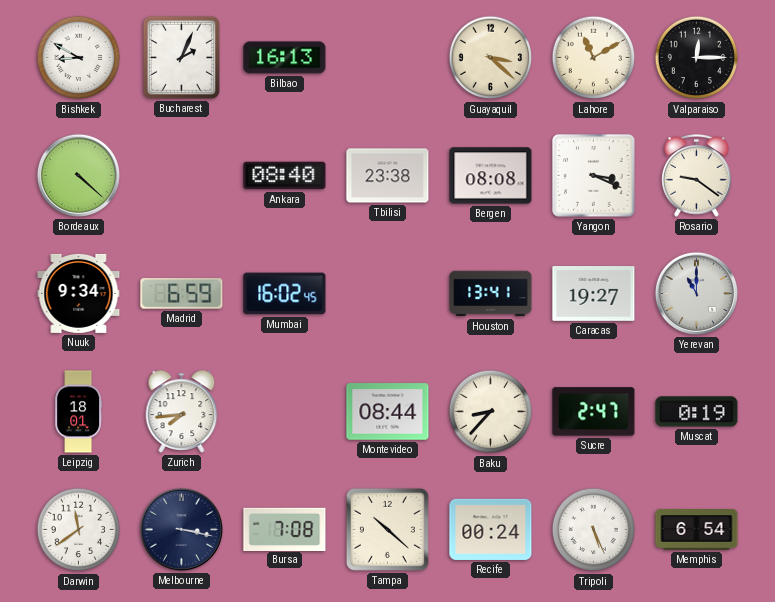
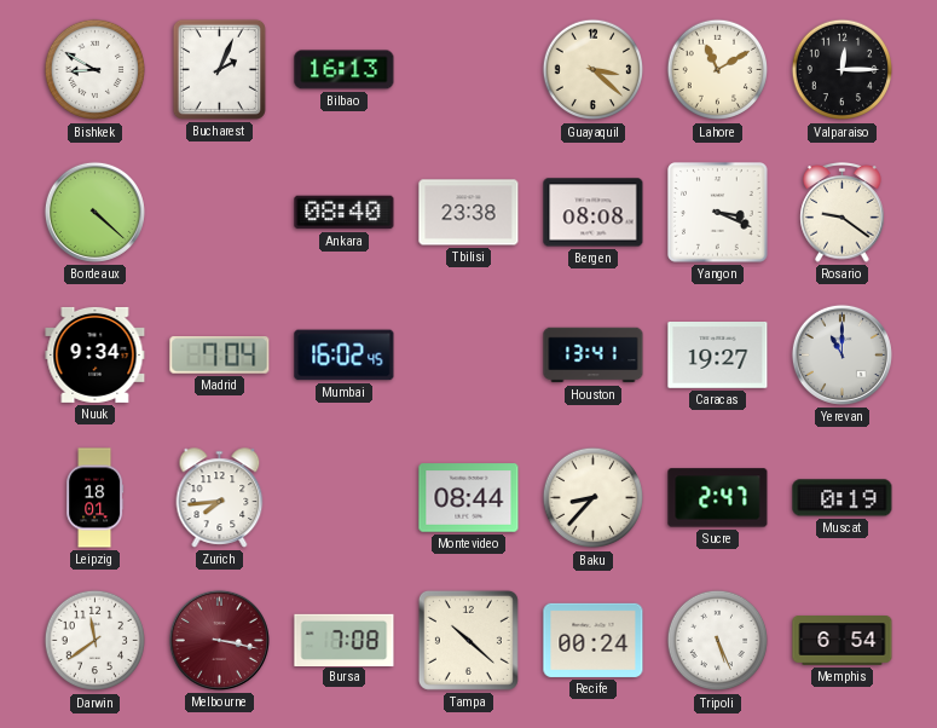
Madrid: 6:59 -> 7:04 (220, 356)
Melbourne dial: navy -> burgundy (219, 640)
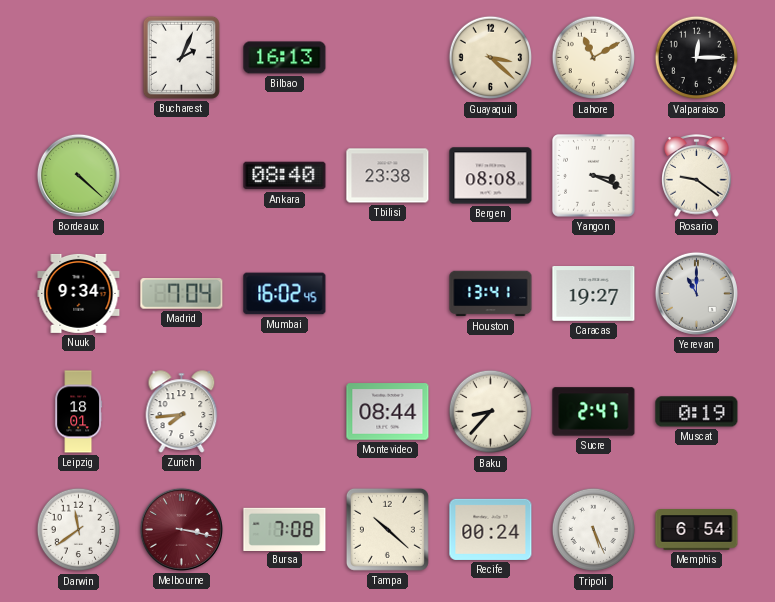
Bishkek: 8:50 -> none (96, 70)
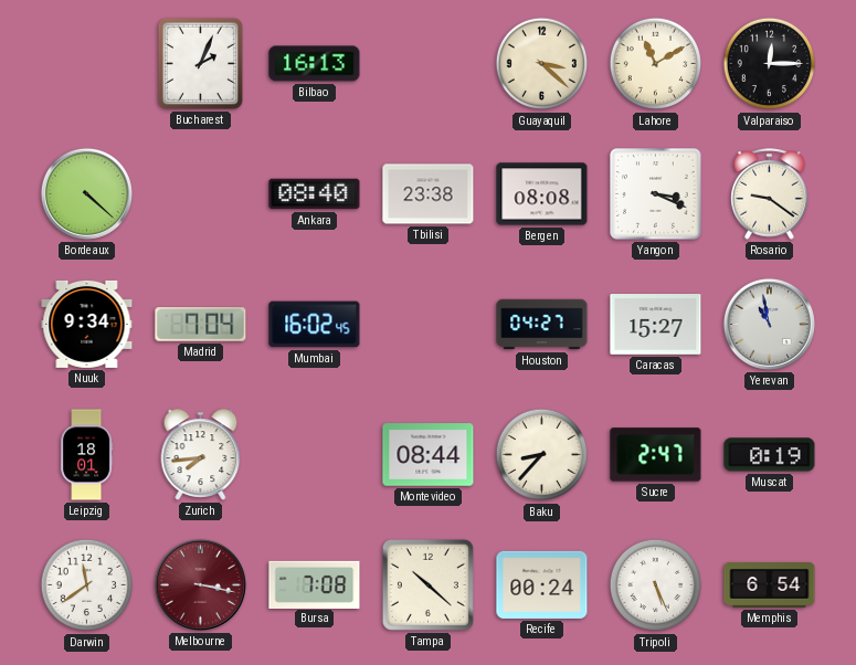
Houston: 13:41 -> 04:27 (542, 325)
Caracas: 19:27 -> 15:27 (656, 325)
Yerevan: 11:00 -> 10:58 (769, 324)
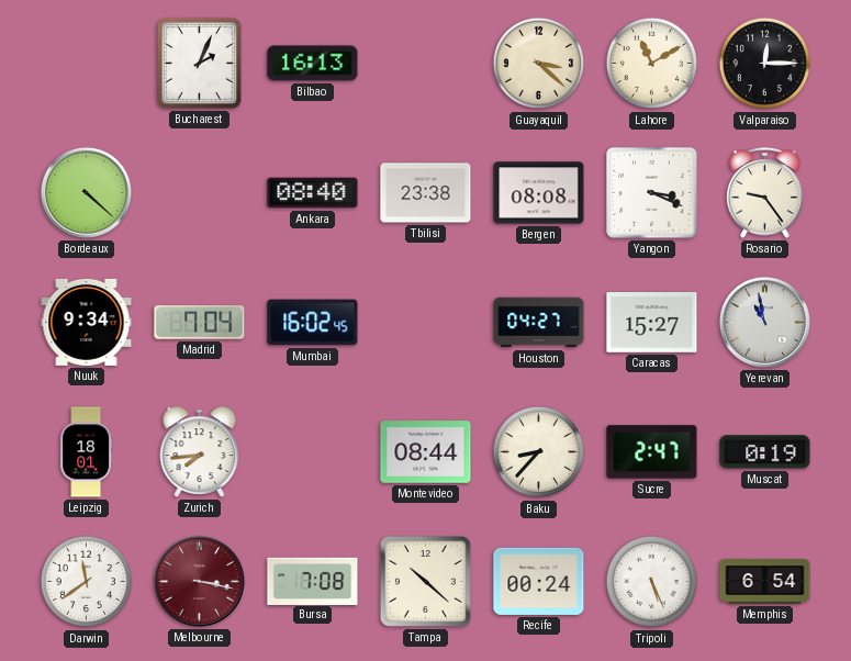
Rosario: 9:21 -> 9:24 (765, 193)
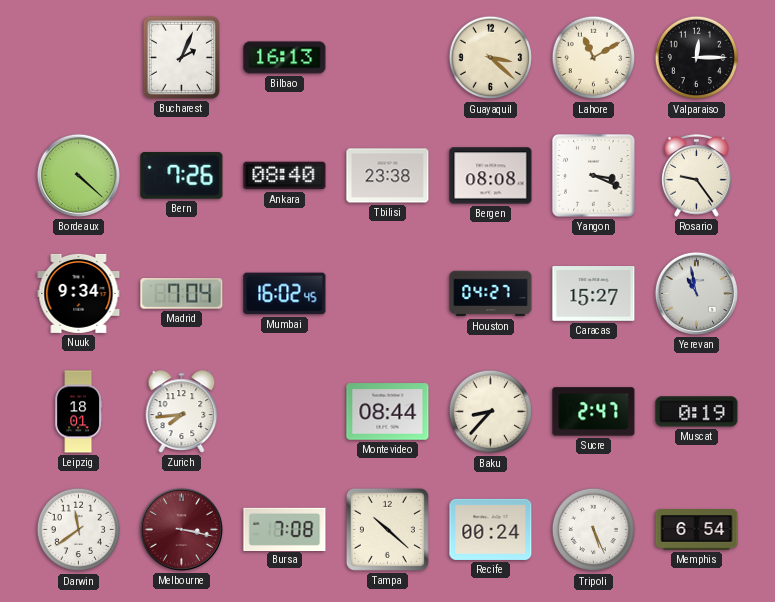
Bern: none -> 7:26 (182, 176)
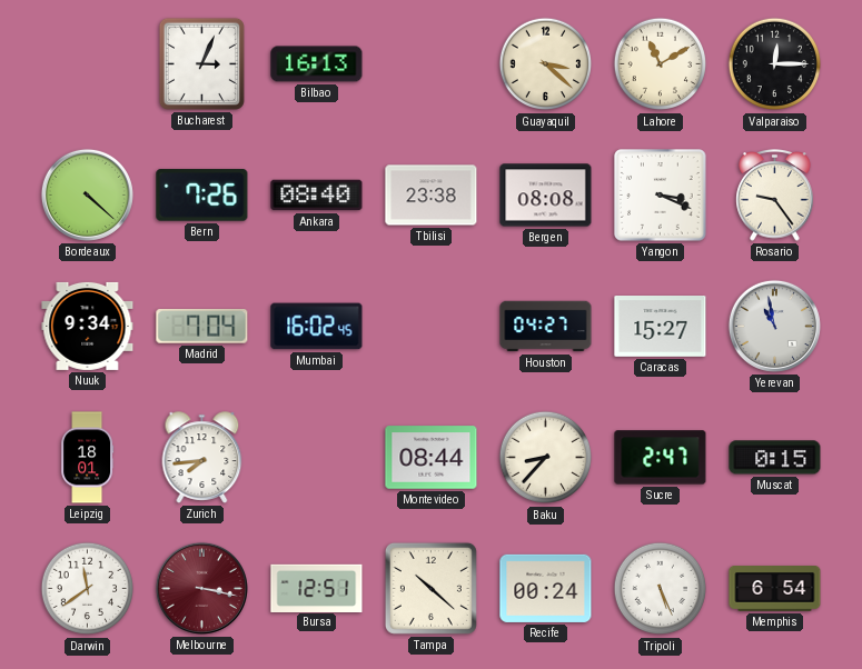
Bucharest: 2:04 -> 3:04 (201, 63)
Muscat: 0:19 -> 0:15 (775, 458)
Bursa: 7:08 -> 12:51 (317, 588)
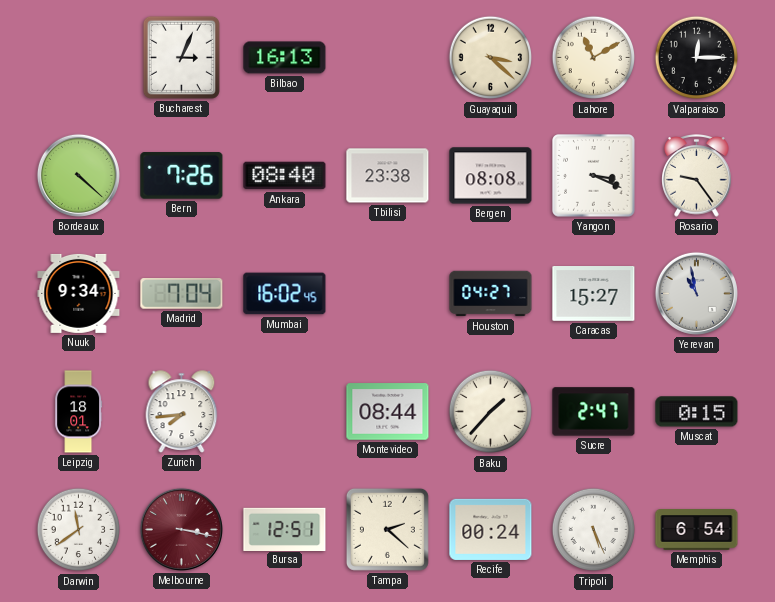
Baku: 8:37 -> 1:37 (491, 412)
Tampa: 10:22 -> 2:22 (387, 529)
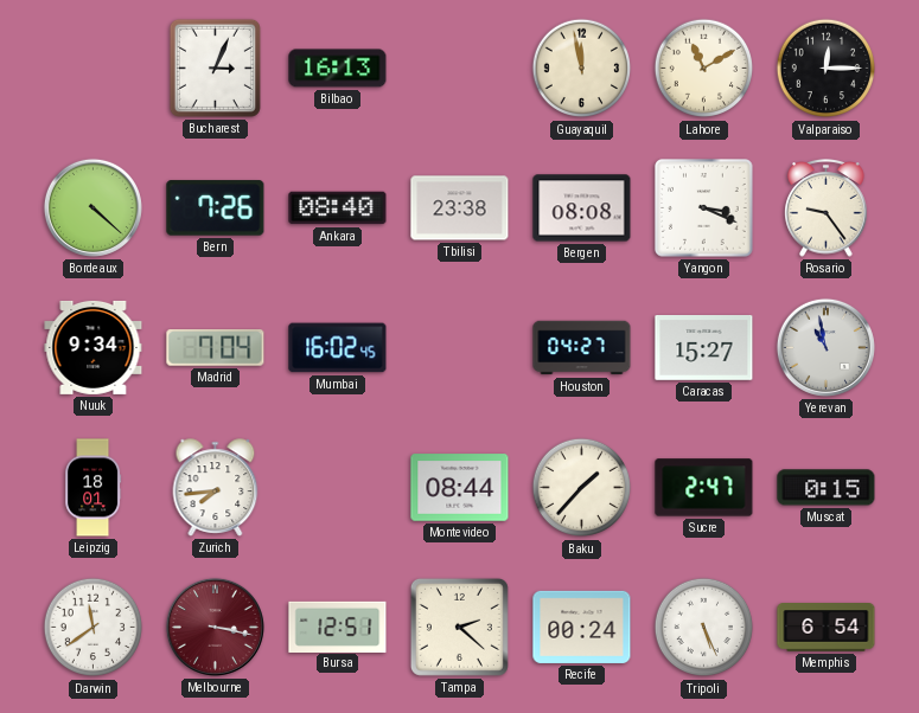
Guayaquil: 3:22 -> 11:58 (582, 69)
